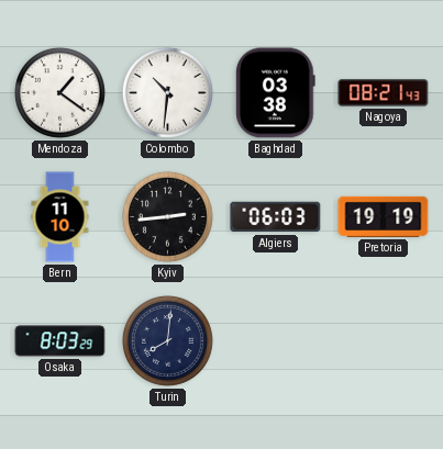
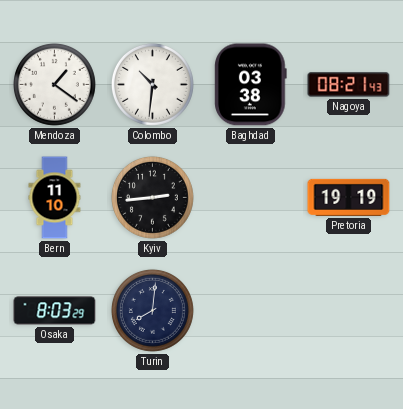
Algiers: 06:03 -> none (276, 217)
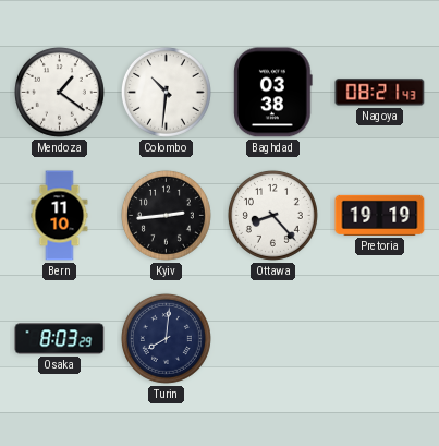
Ottawa: none -> 8:23 (272, 215)
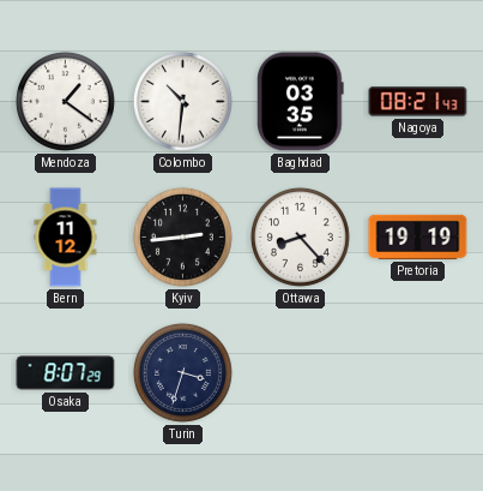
Baghdad: 03:38 -> 03:35 (301, 102)
Bern: 11:10 -> 11:12 (66, 238)
Osaka: 8:03 -> 8:07 (66, 373)
Turin: 8:01 -> 3:33 (182, 372)
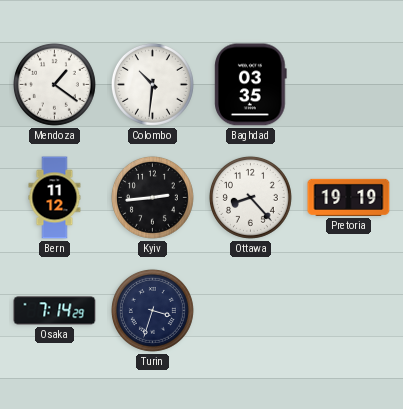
Nagoya: 08:21 -> none (418, 102)
Osaka: 8:07 -> 7:14 (55, 311)
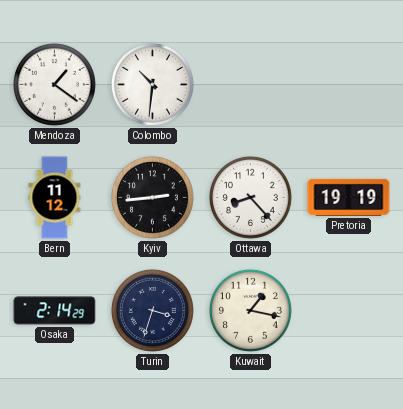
Baghdad: 03:35 -> none (251, 85)
Osaka: 7:14 -> 2:14 (55, 311)
Kuwait: none -> 1:17 (250, 310)
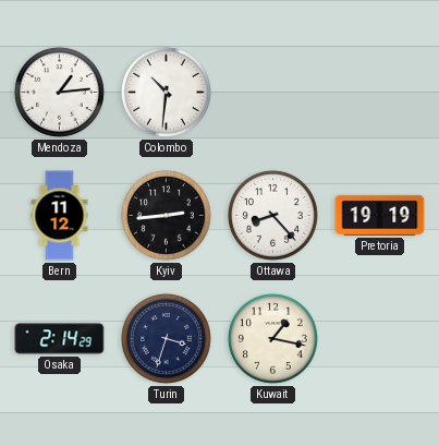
Mendoza: 1:21 -> 1:14 (59, 92)
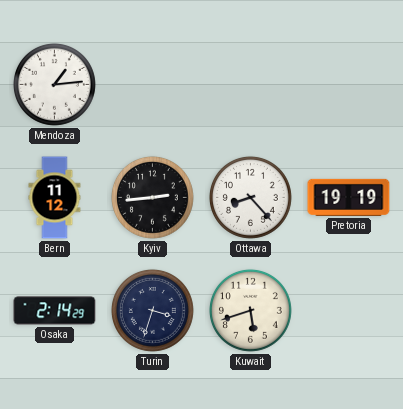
Colombo: 10:31 -> none (166, 92)
Kuwait: 1:17 -> 5:42 (250, 310)
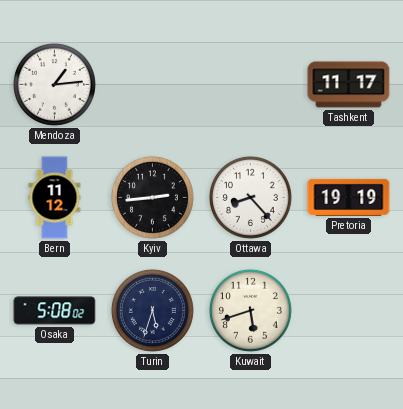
Tashkent: none -> 11:17 (349, 85)
Osaka: 2:14 -> 5:08 (55, 311)
Turin: 3:33 -> 5:33 (152, 310)
